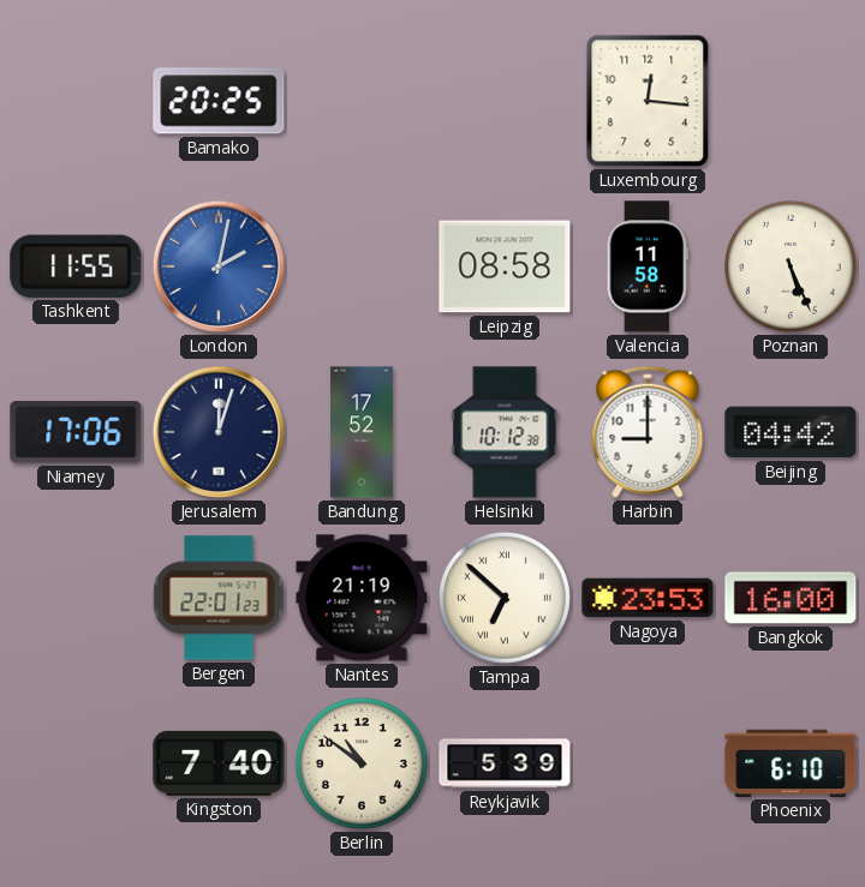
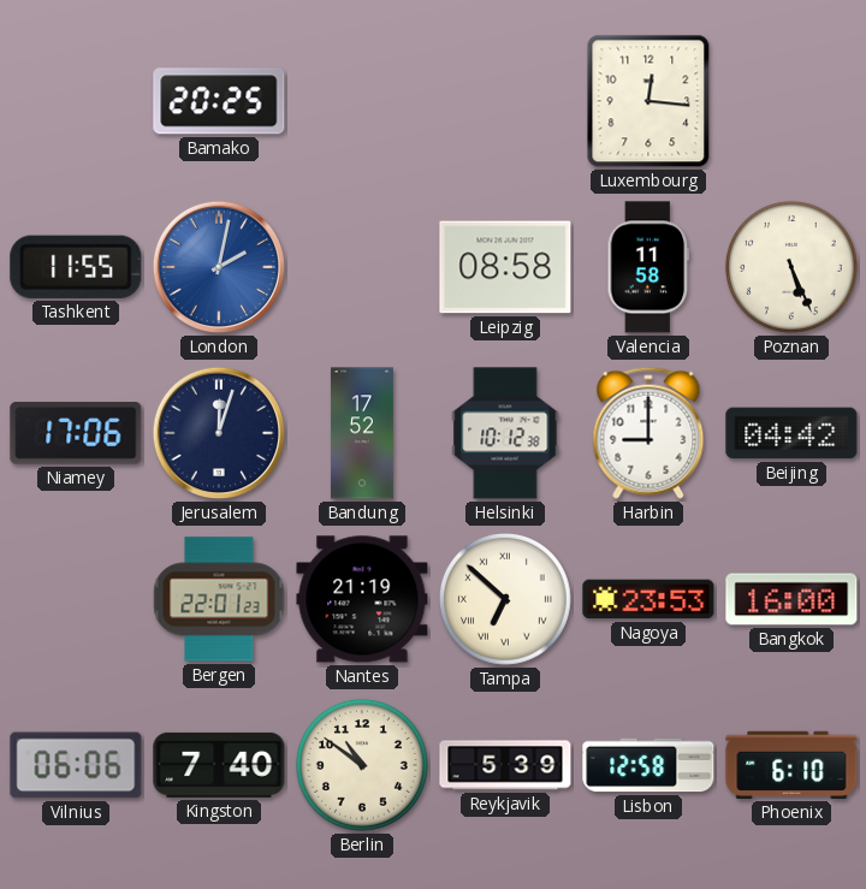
Vilnius: none -> 06:06 (76, 765)
Lisbon: none -> 12:58 (648, 765)
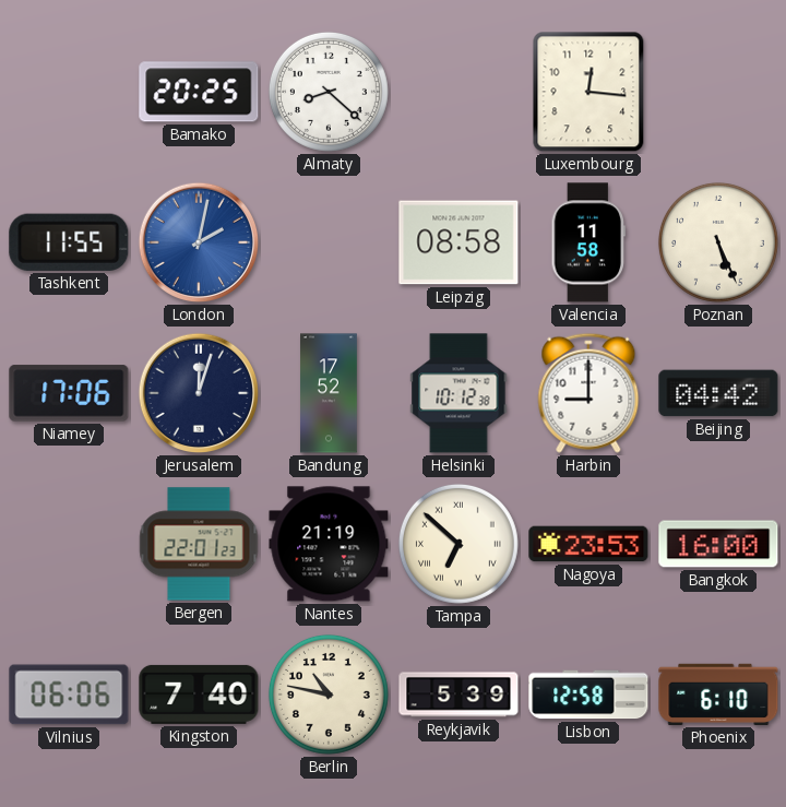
Almaty: none -> 8:22 (329, 92)
Berlin: 10:51 -> 10:47 (329, 695)
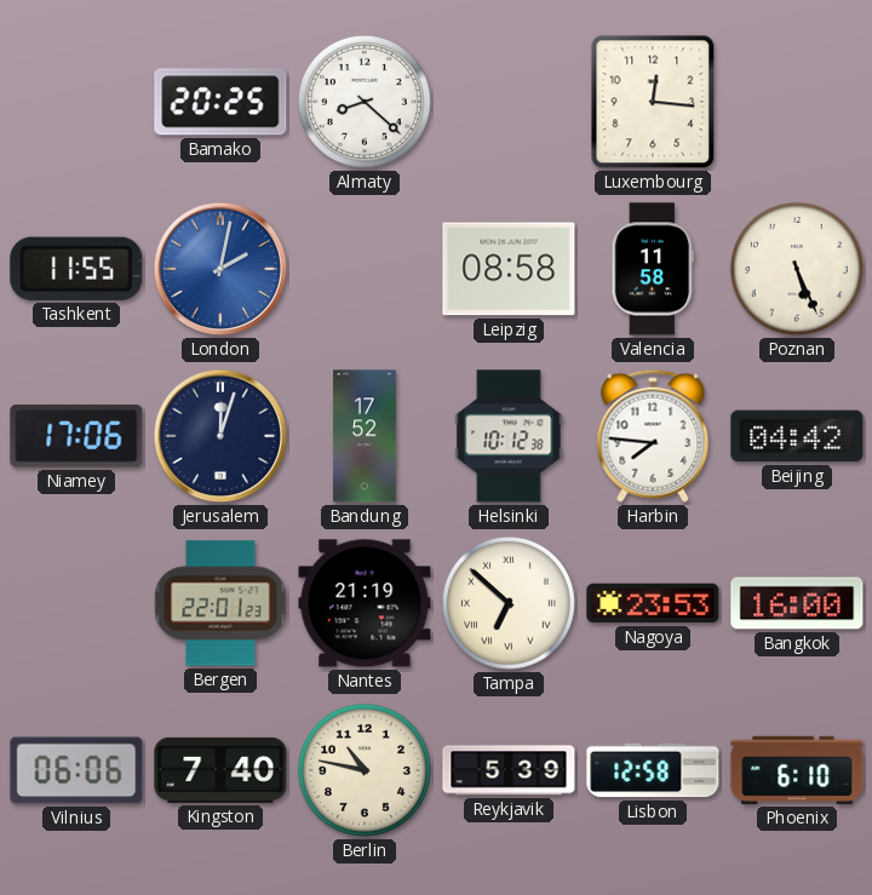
Harbin: 9:00 -> 7:46 (653, 436)
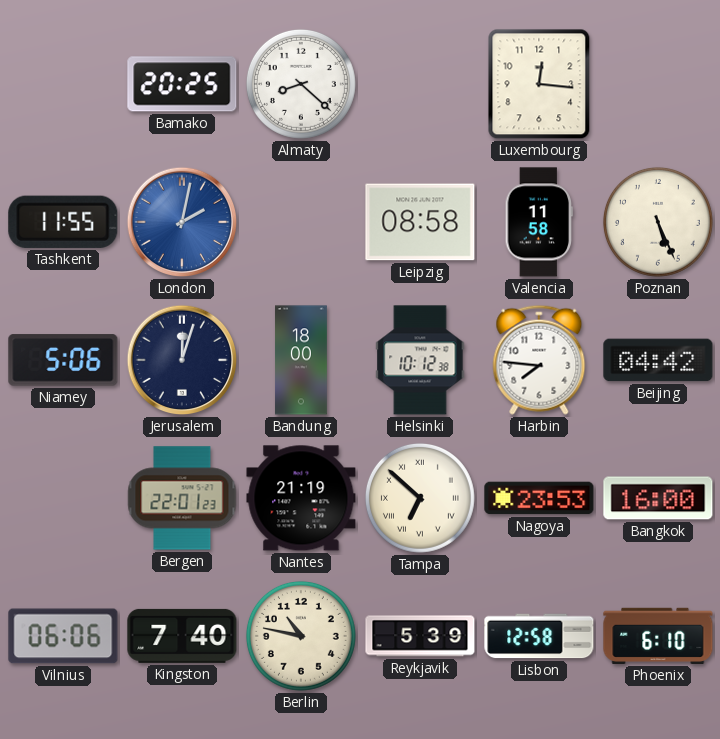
Niamey: 17:06 -> 5:06 (63, 360)
Bandung: 17:52 -> 18:00 (302, 360)
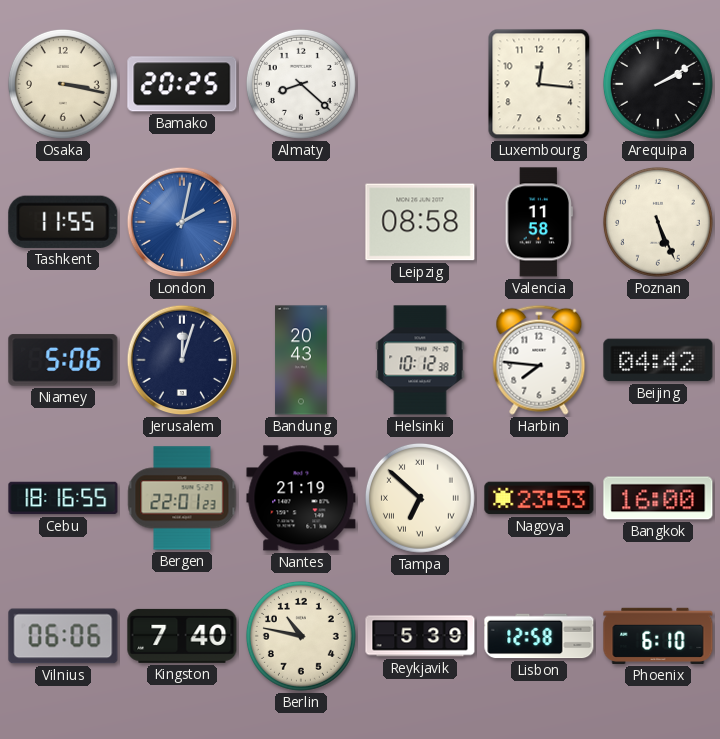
Osaka: none -> 3:17 (63, 84)
Arequipa: none -> 2:10 (658, 84)
Bandung: 18:00 -> 20:43 (302, 360)
Cebu: none -> 18:16 (63, 498)
